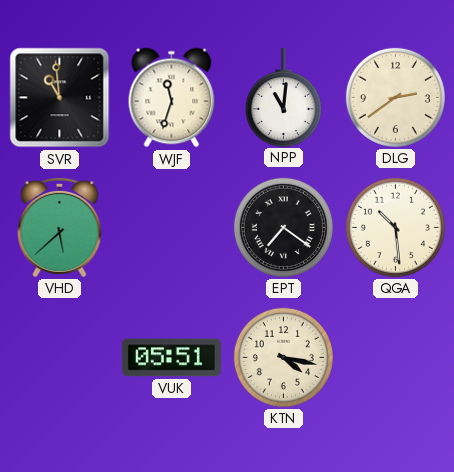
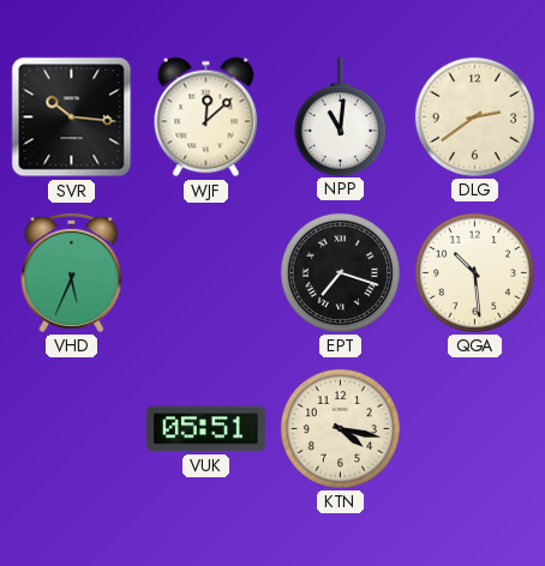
SVR: 10:59 -> 10:16 (72, 118)
WJF: 11:33 -> 12:08 (206, 118)
VHD: 5:38 -> 5:34 (72, 272)
EPT: 7:21 -> 7:18 (340, 272)
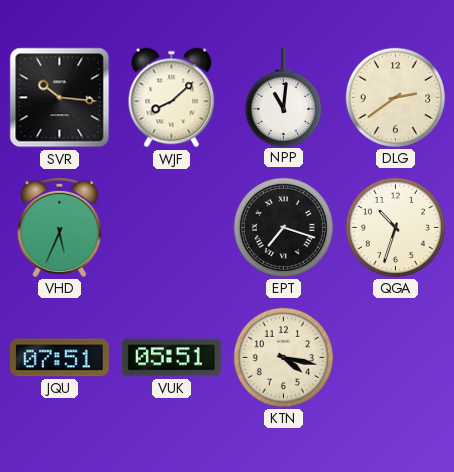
WJF: 12:08 -> 8:08 (172, 98)
QGA: 10:29 -> 10:33 (395, 227)
JQU: none -> 07:51 (59, 358)
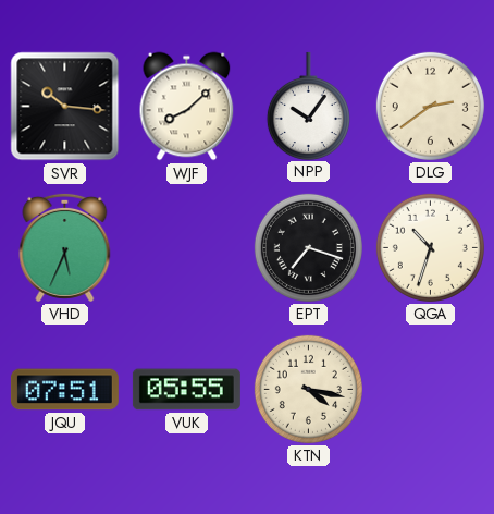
NPP: 11:01 -> 10:06 (308, 106)
VUK: 05:51 -> 05:55 (186, 390)
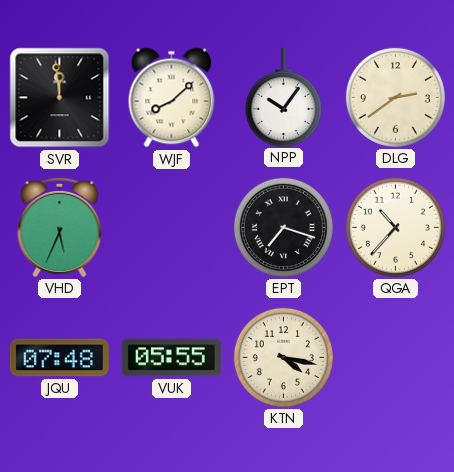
SVR: 10:16 -> 11:59 (60, 98)
QGA: 10:33 -> 10:37 (395, 227)
JQU: 07:51 -> 07:48 (59, 358)
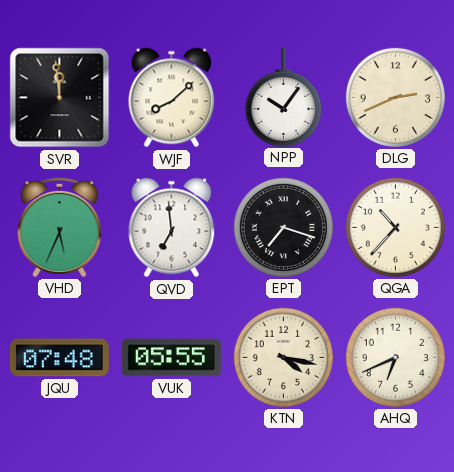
DLG: 2:39 -> 2:41 (395, 97)
QVD: none -> 6:59 (172, 228)
AHQ: none -> 6:41 (395, 357)
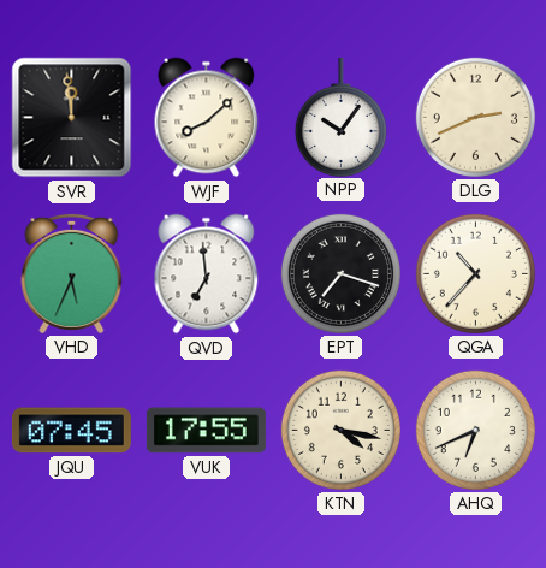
JQU: 07:48 -> 07:45 (71, 431)
VUK: 05:55 -> 17:55 (206, 431)
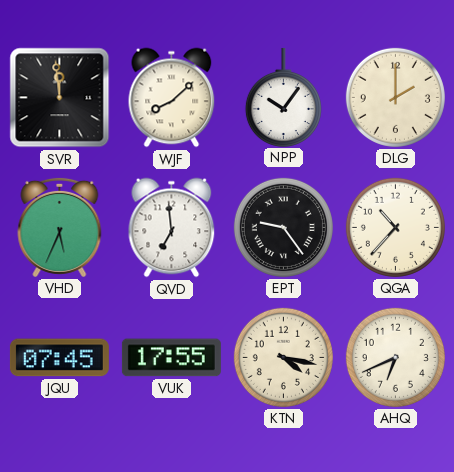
DLG: 2:41 -> 2:00 (395, 97)
EPT: 7:18 -> 9:24 (283, 227)
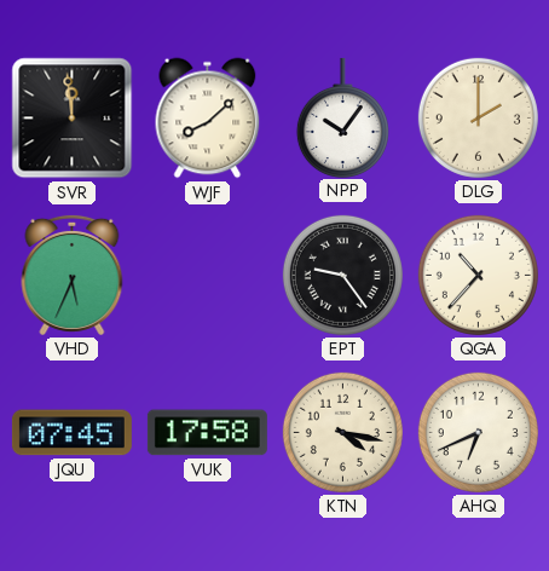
QVD: 6:59 -> none (172, 228)
VUK: 17:55 -> 17:58 (207, 433)
